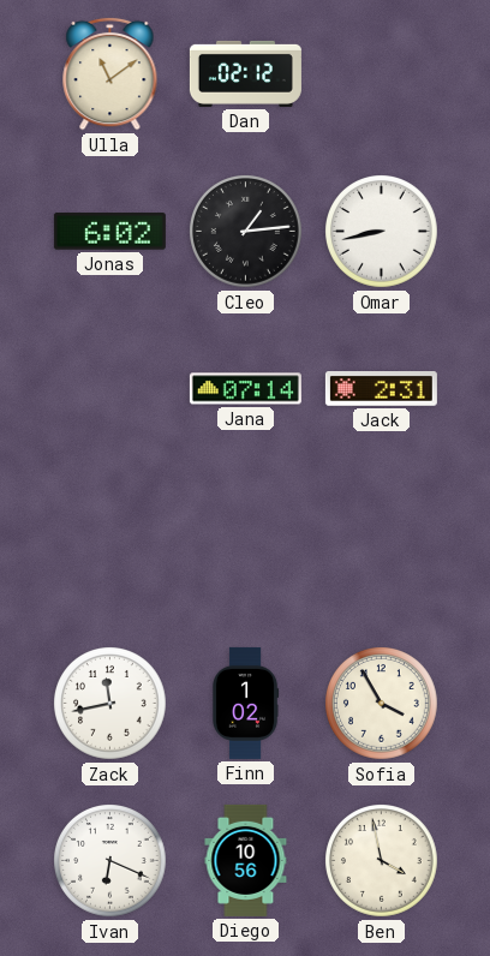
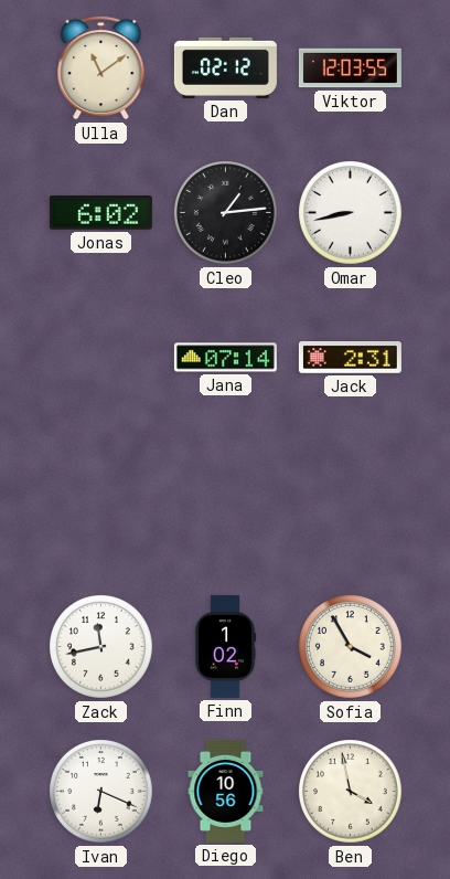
Viktor: none -> 12:03 (350, 68)
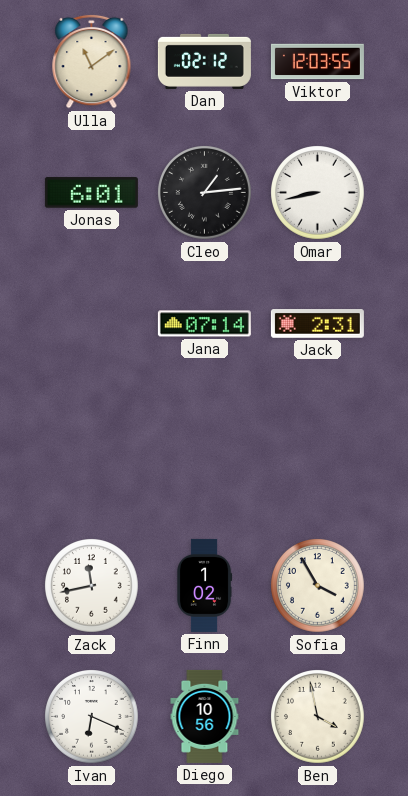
Jonas: 6:02 -> 6:01 (91, 193)
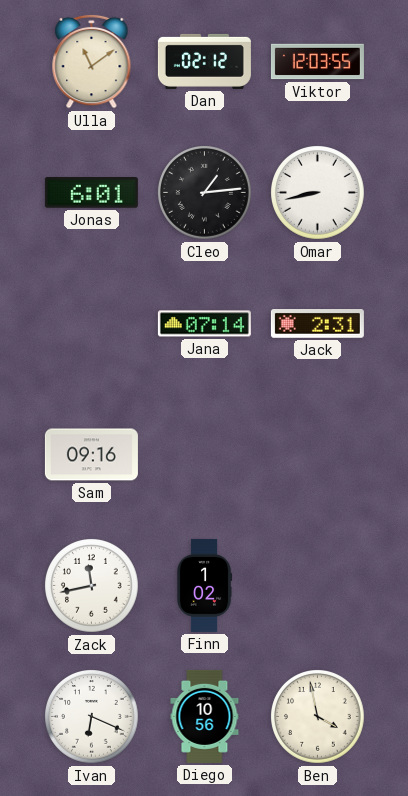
Sam: none -> 09:16 (91, 455)
Sofia: 3:55 -> none (318, 586)
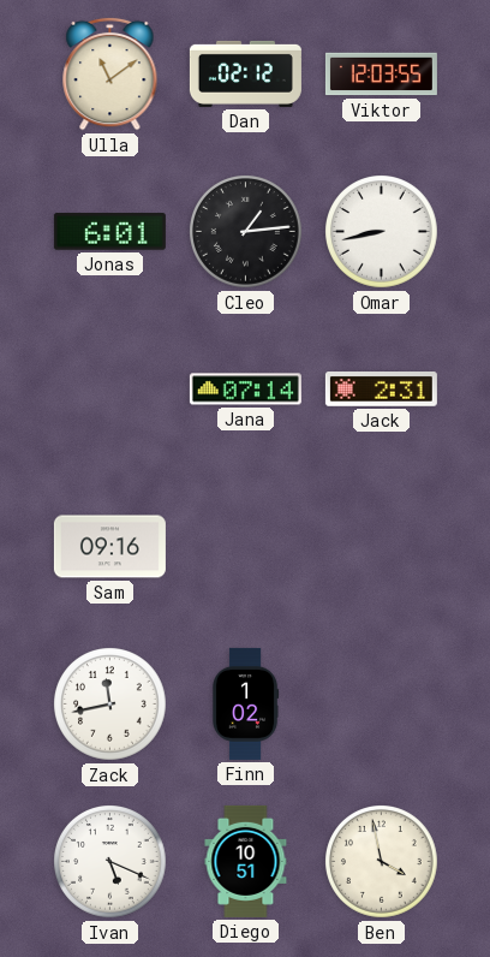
Ivan: 6:19 -> 5:19 (110, 862)
Diego: 10:56 -> 10:51 (246, 861)
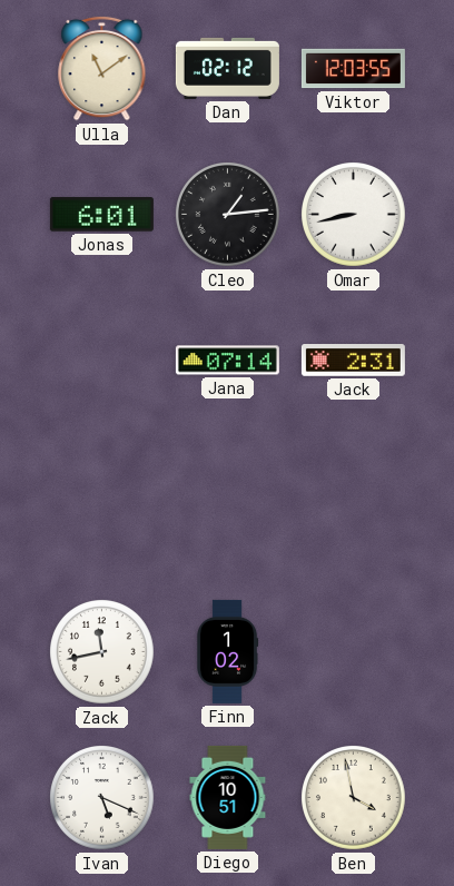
Sam: 09:16 -> none (109, 547)
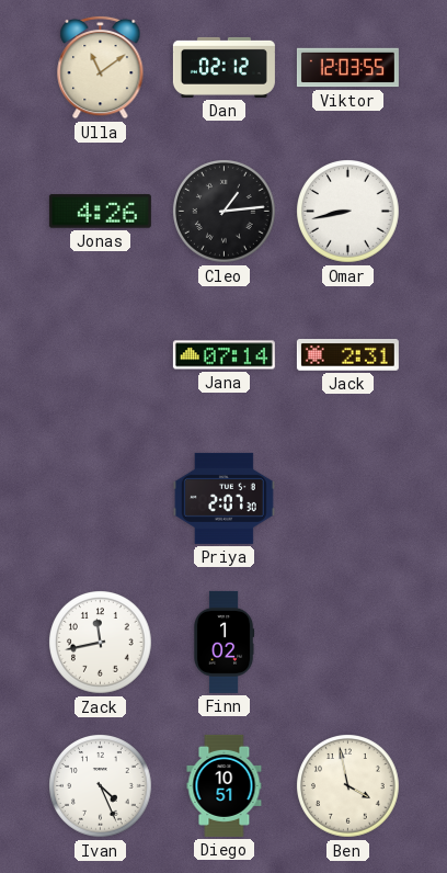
Jonas: 6:01 -> 4:26 (100, 212)
Priya: none -> 2:07 (224, 498)
Ivan: 5:19 -> 4:26 (101, 786)
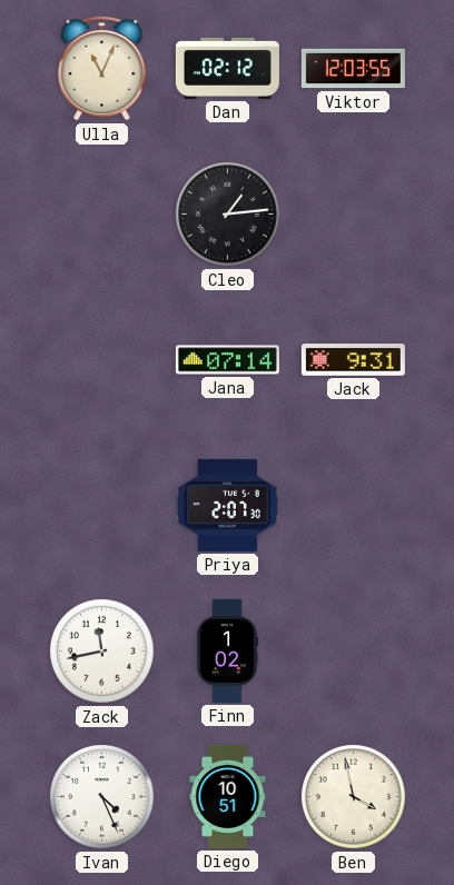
Ulla: 11:09 -> 11:04 (102, 68)
Jonas: 4:26 -> none (100, 212)
Omar: 8:43 -> none (348, 212)
Jack: 2:31 -> 9:31 (353, 360)
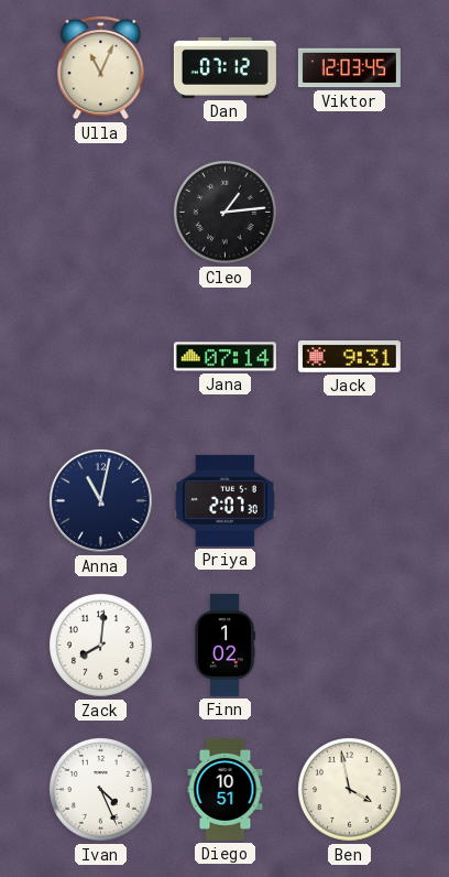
Dan: 02:12 -> 07:12 (225, 67)
Viktor: 12:03:55 -> 12:03:45 (349, 68)
Anna: none -> 11:02 (100, 500)
Zack: 11:43 -> 8:01 (101, 646)
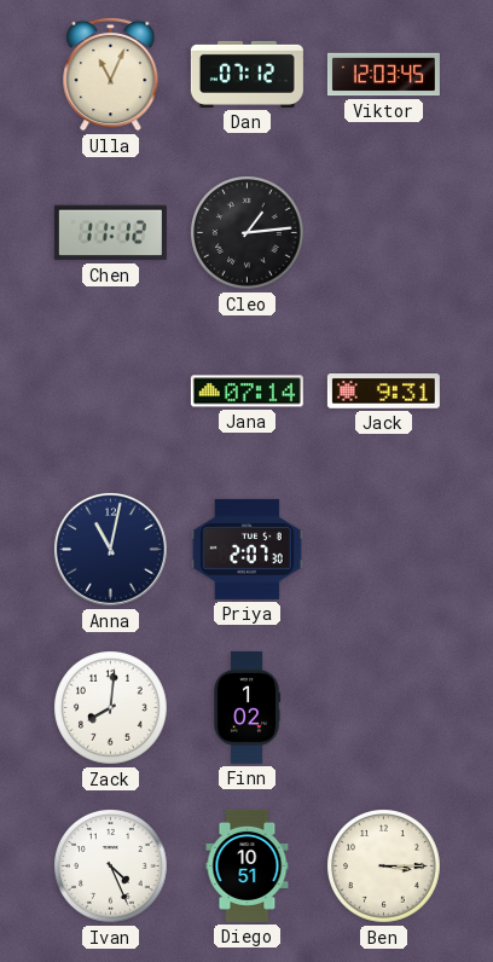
Chen: none -> 11:12 (110, 233)
Ben: 3:58 -> 3:15 (384, 867)
